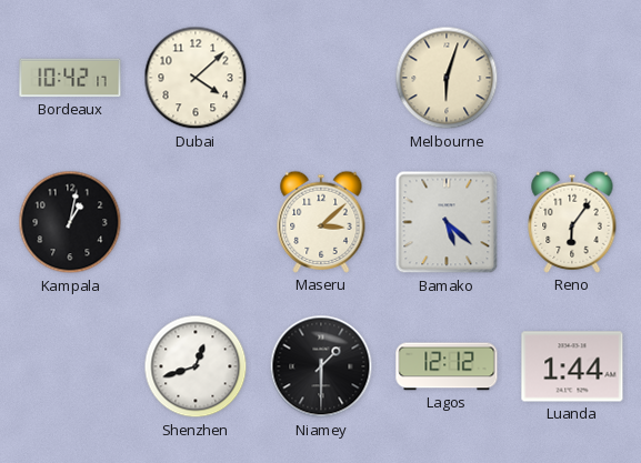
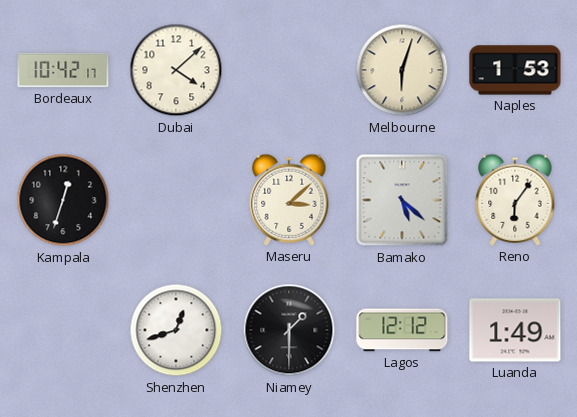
Naples: none -> 1:53 (515, 70)
Kampala: 1:02 -> 12:33 (63, 200)
Luanda: 1:44 -> 1:49 (515, 330)
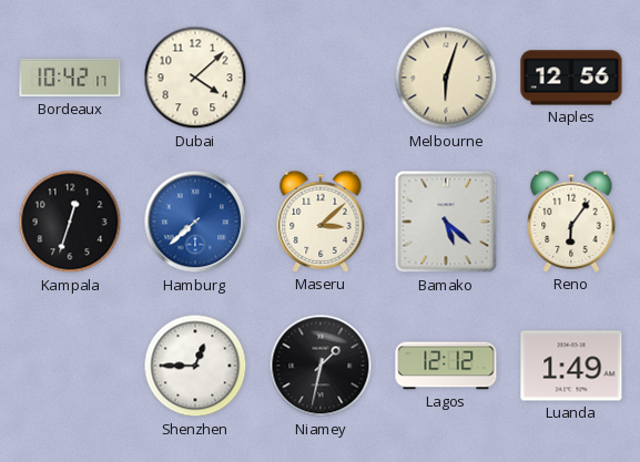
Naples: 1:53 -> 12:56 (571, 78)
Hamburg: none -> 7:38 (195, 222)
Shenzhen: 12:42 -> 12:45 (195, 366)
Niamey: 1:30 -> 1:32 (321, 366)
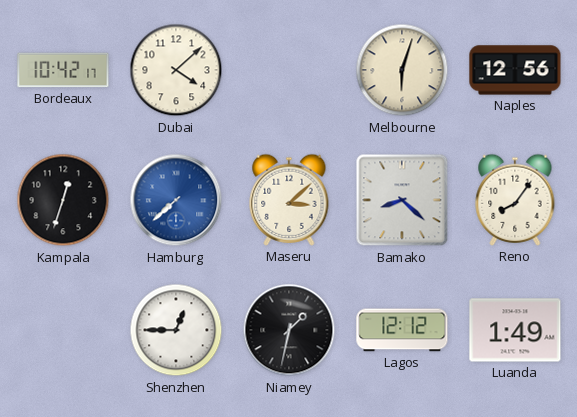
Bamako: 5:22 -> 8:22 (402, 200)
Reno: 6:06 -> 8:06 (515, 200)
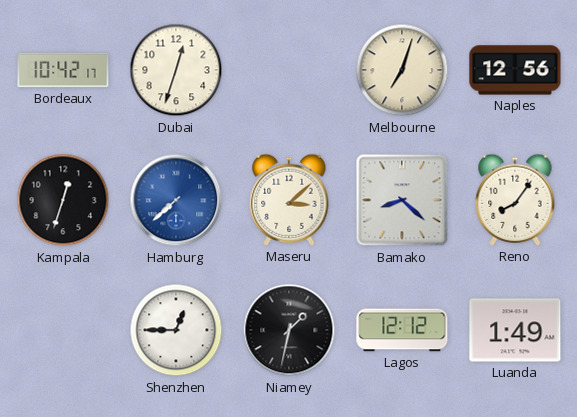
Dubai: 4:08 -> 12:33 (176, 70)
Melbourne: 6:03 -> 7:03 (402, 70)
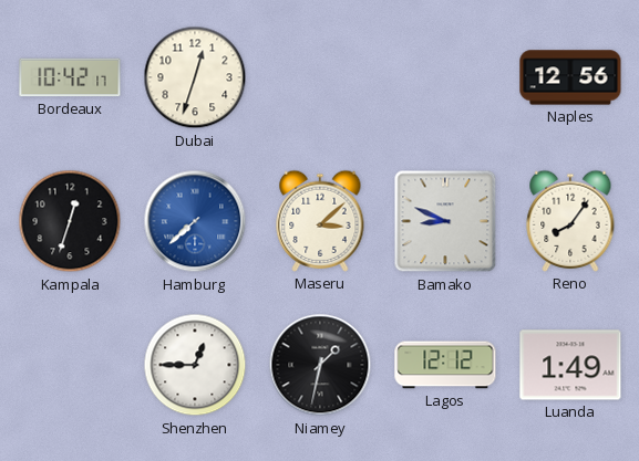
Melbourne: 7:03 -> none (402, 70)
Bamako: 8:22 -> 8:49 (445, 221)
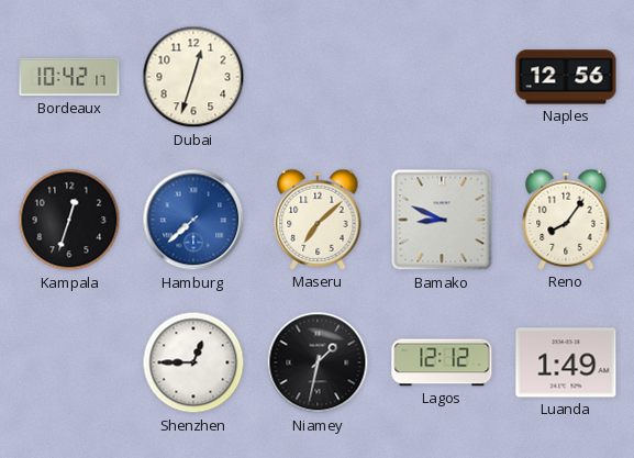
Maseru: 3:08 -> 7:08 (318, 220)
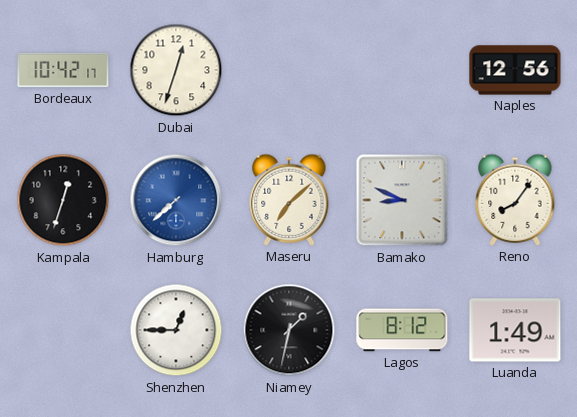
Lagos: 12:12 -> 8:12 (402, 330)
